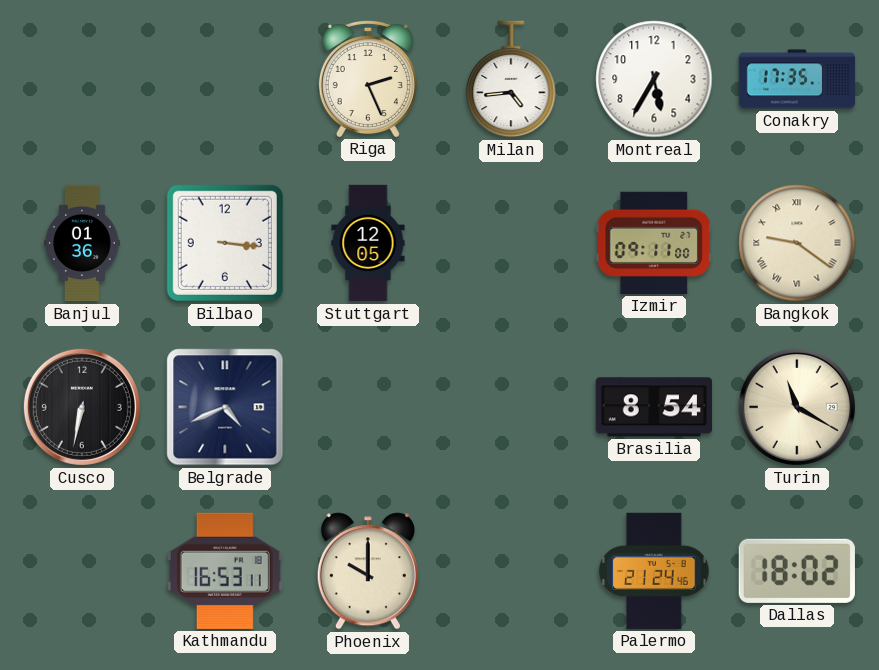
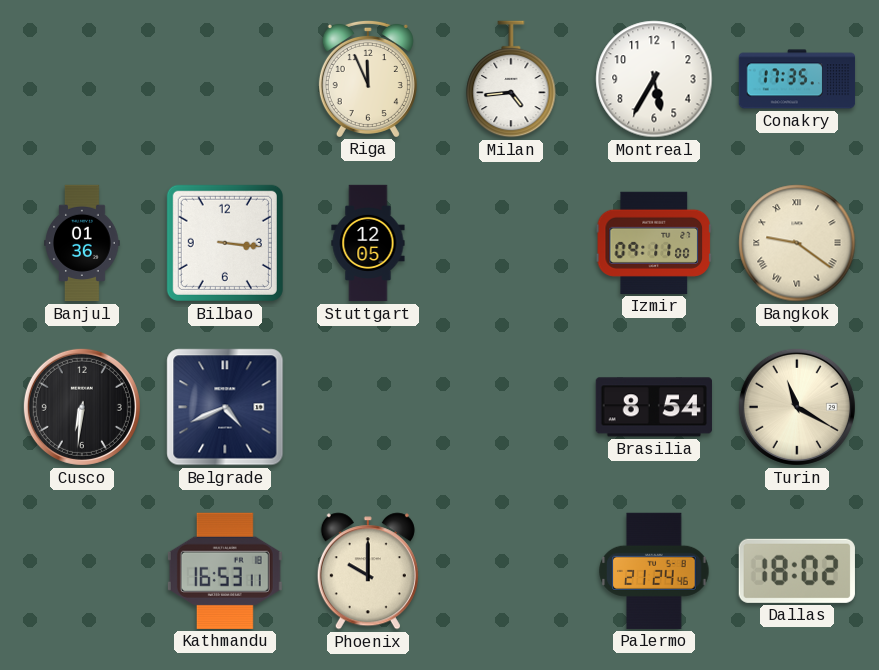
Riga: 2:26 -> 11:56 (368, 78)
Cusco: 6:32 -> 6:31 (82, 407)
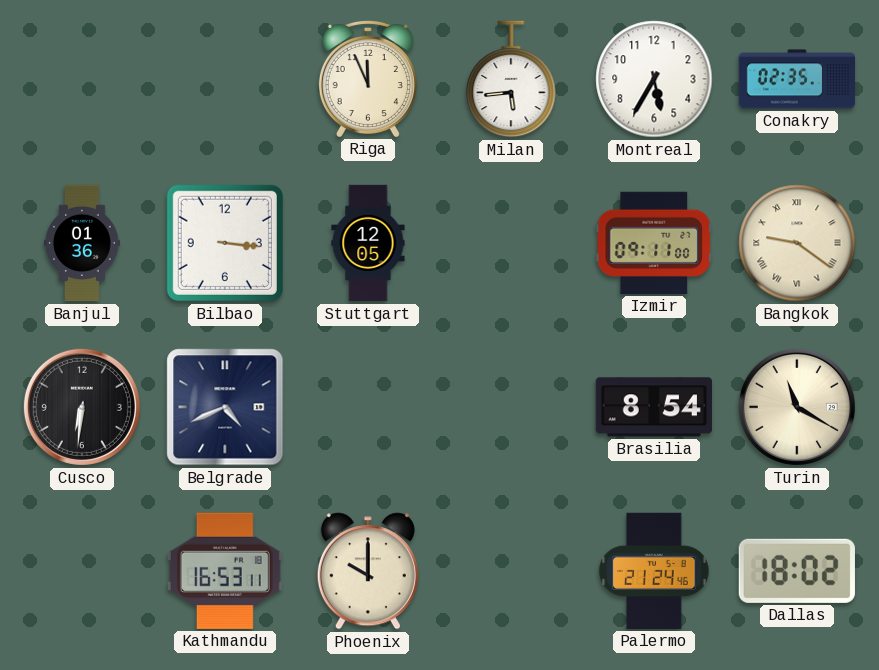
Milan: 4:44 -> 5:44 (511, 79)
Conakry: 17:35 -> 02:35 (797, 79)
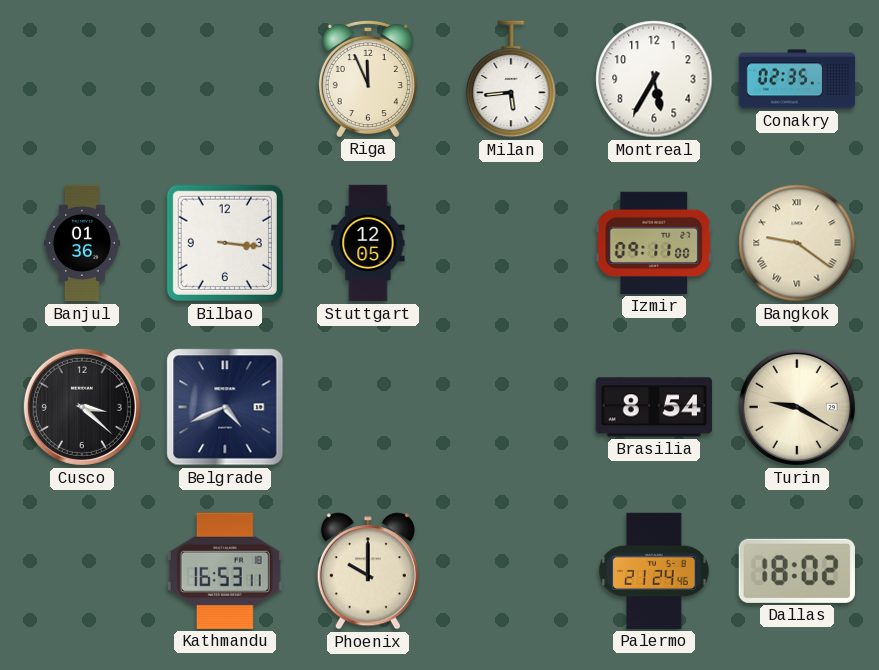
Cusco: 6:31 -> 3:22 (82, 407)
Turin: 11:20 -> 9:20 (797, 407)
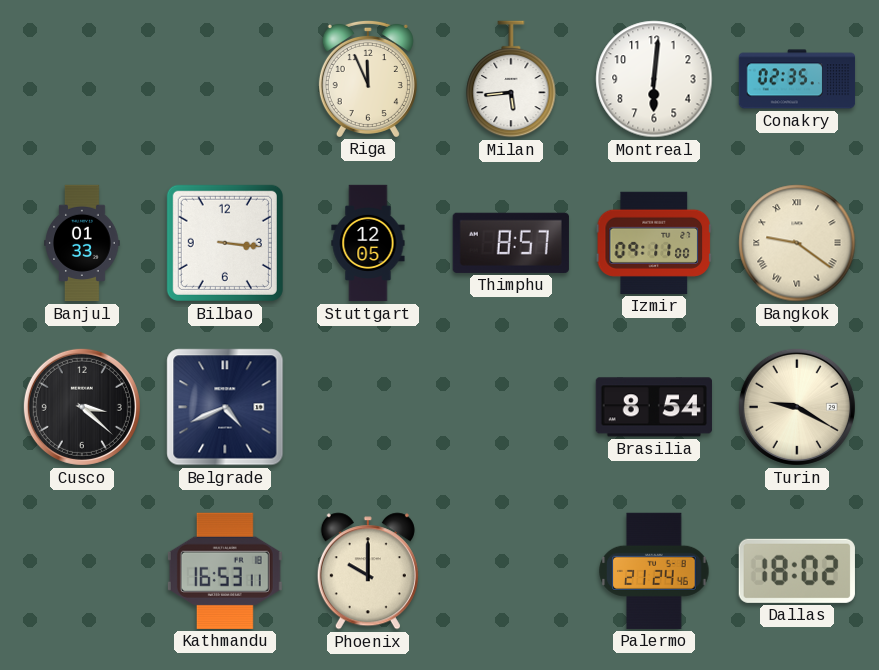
Montreal: 5:35 -> 6:01 (654, 79)
Banjul: 01:36 -> 01:33 (82, 243)
Thimphu: none -> 8:57 (511, 243)
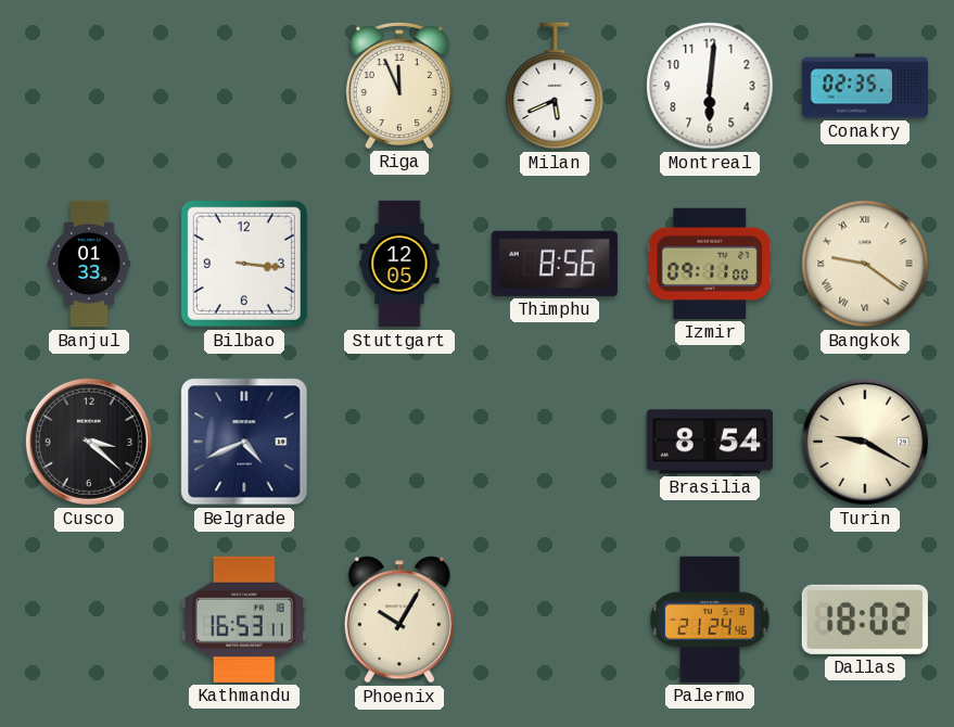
Milan: 5:44 -> 5:41 (555, 86)
Thimphu: 8:57 -> 8:56 (555, 264)
Phoenix: 10:00 -> 10:05 (399, 620)
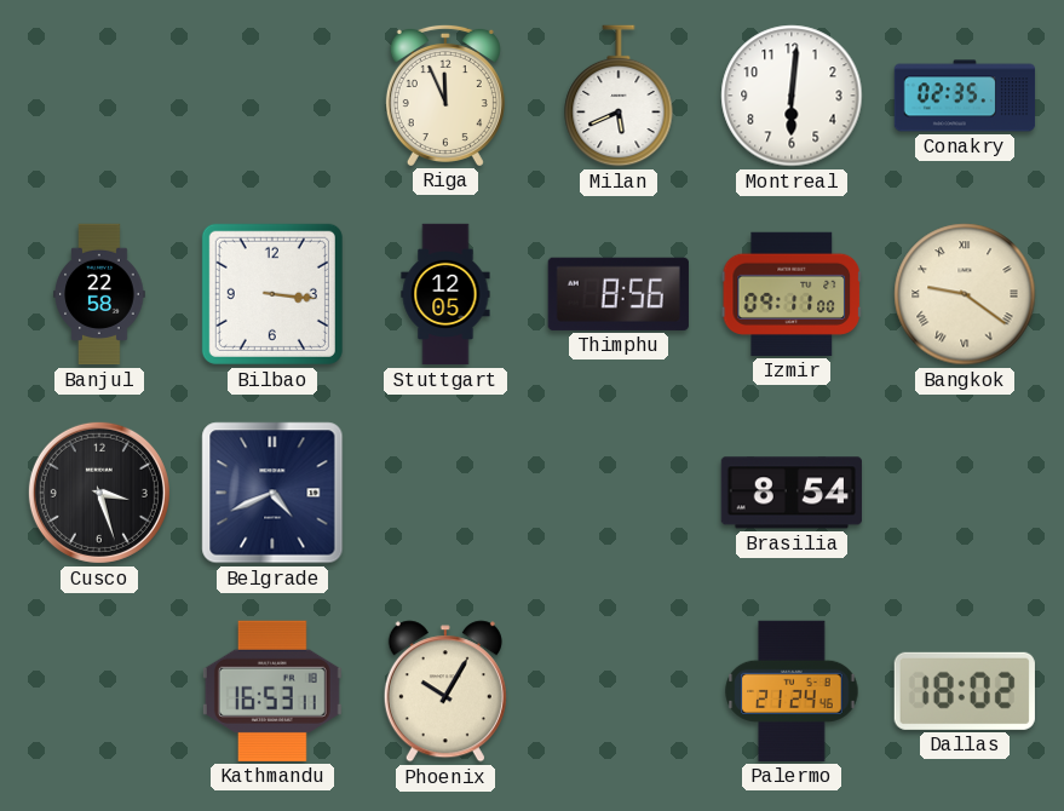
Banjul: 01:33 -> 22:58 (99, 294)
Cusco: 3:22 -> 3:27 (99, 493)
Turin: 9:20 -> none (865, 442)
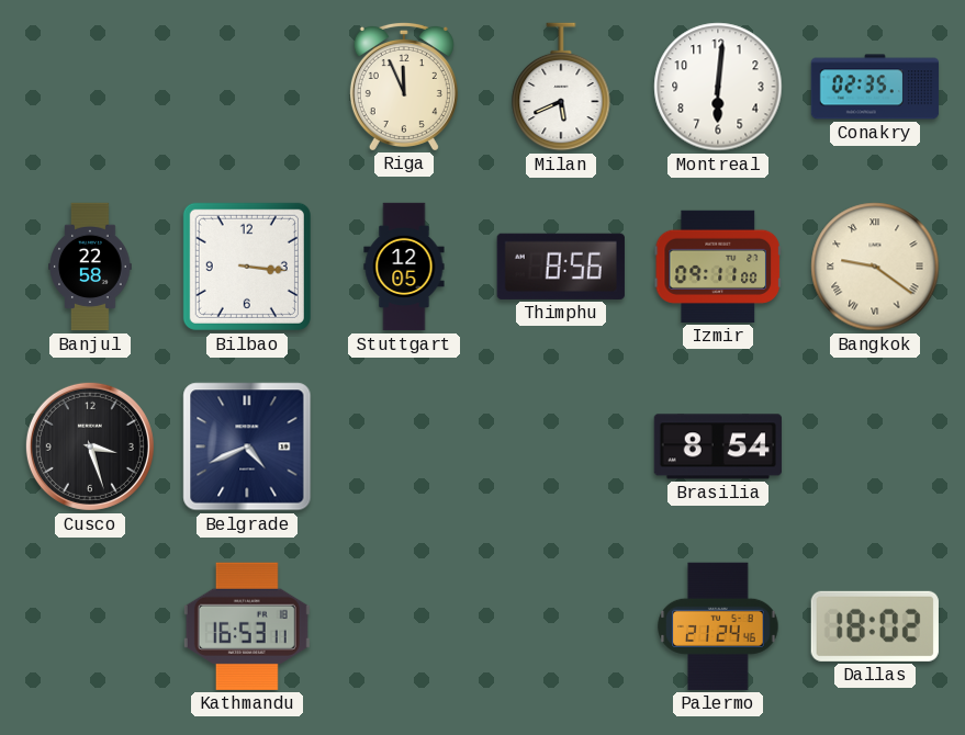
Phoenix: 10:05 -> none (445, 691)
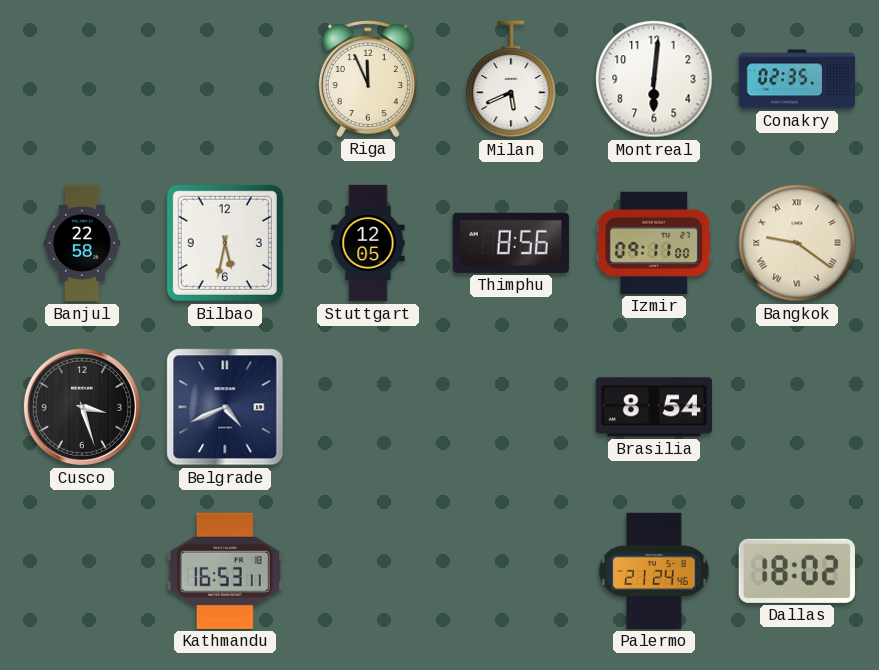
Bilbao: 3:16 -> 5:32 (225, 243)
